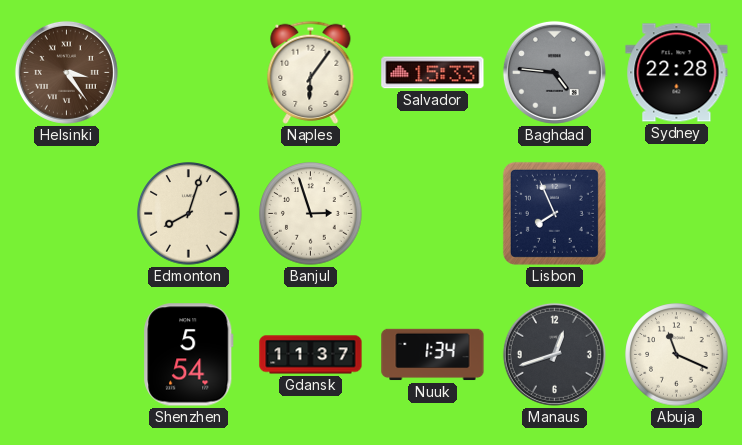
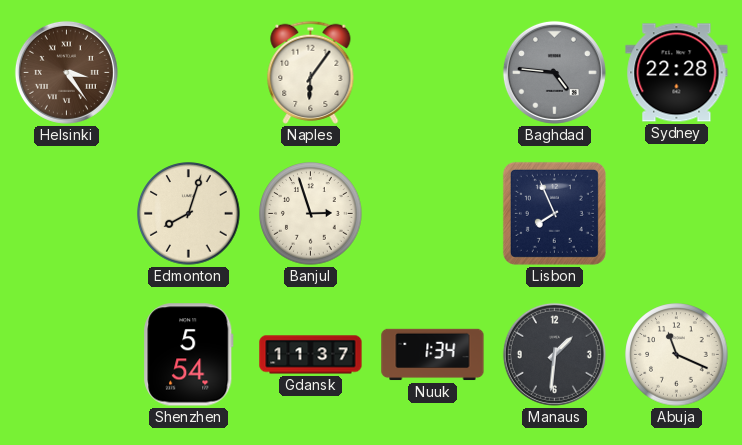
Salvador: 15:33 -> none (433, 73)
Manaus: 12:42 -> 1:31 (554, 354)
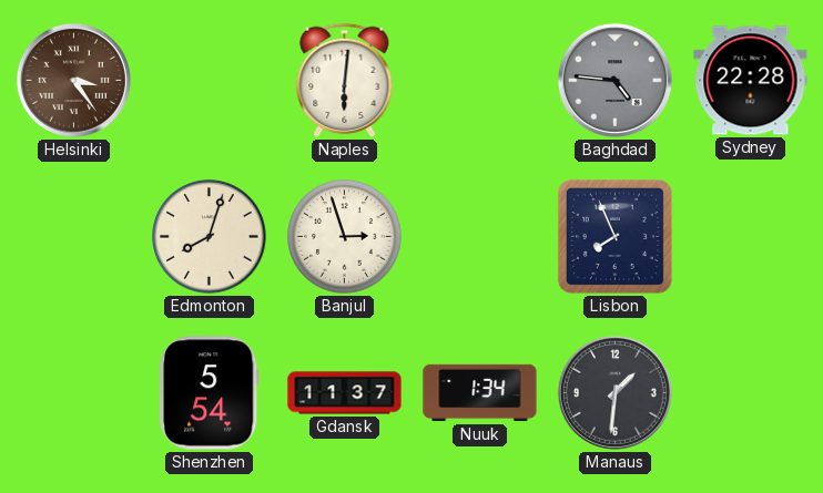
Naples: 6:06 -> 6:01 (345, 80)
Abuja: 11:19 -> none (677, 355)
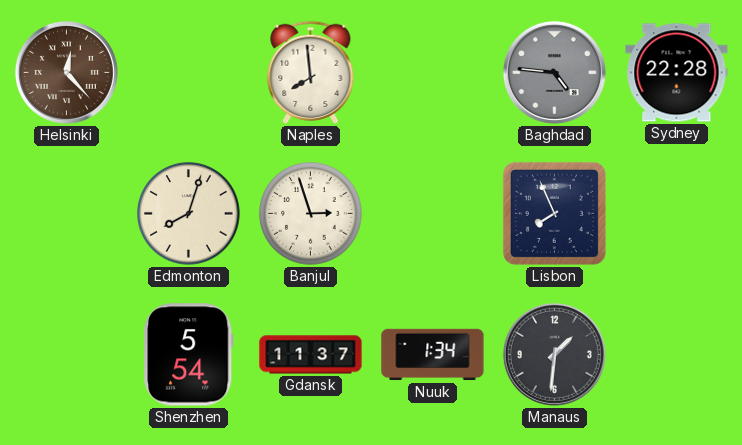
Helsinki: 3:24 -> 12:23 (66, 72)
Naples: 6:01 -> 7:59 (311, 72)
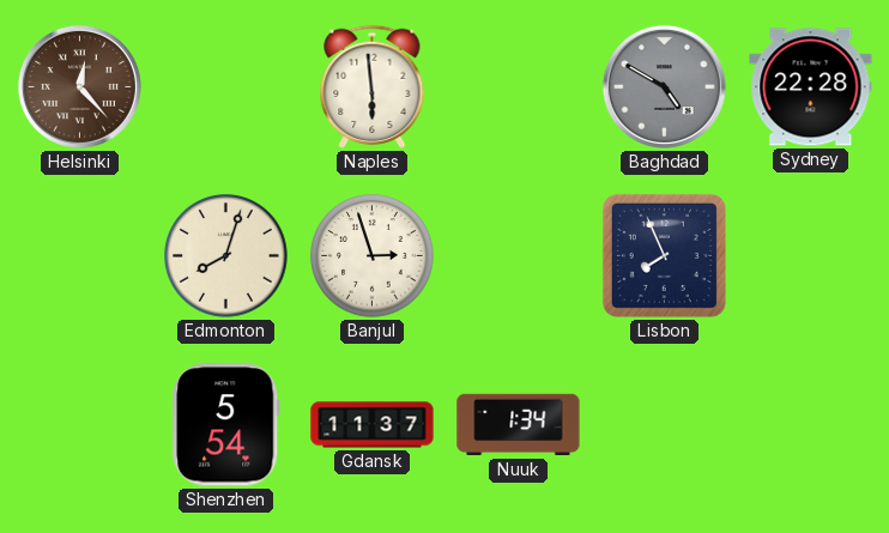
Naples: 7:59 -> 5:59 (373, 86)
Baghdad: 4:46 -> 4:50 (664, 86)
Manaus: 1:31 -> none (554, 354)
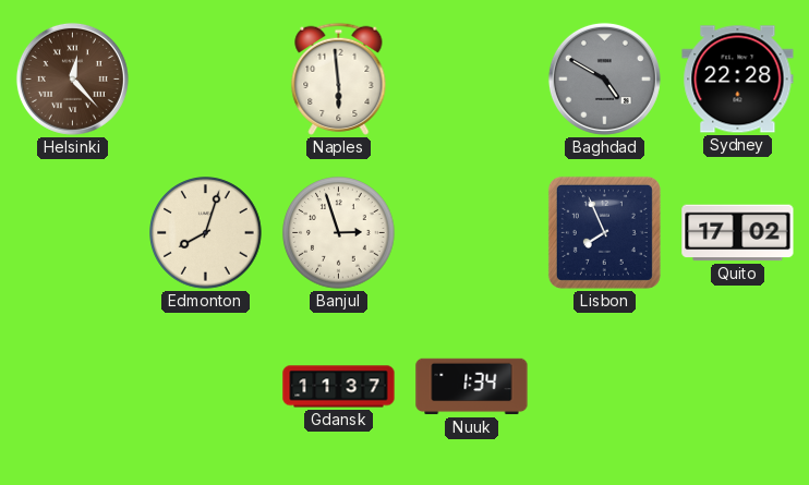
Quito: none -> 17:02 (738, 233)
Shenzhen: 5:54 -> none (226, 425)
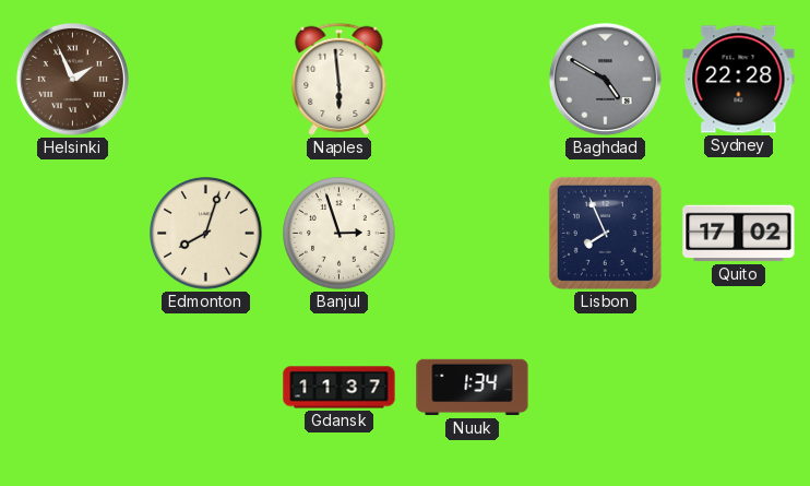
Helsinki: 12:23 -> 1:56 (72, 79)
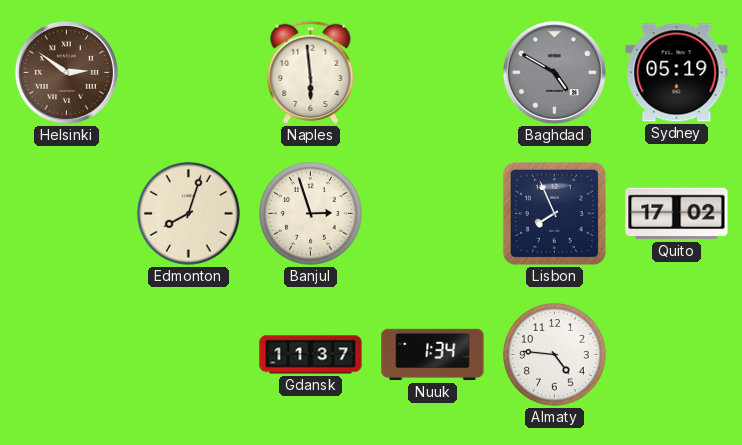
Helsinki: 1:56 -> 2:51 (66, 72)
Sydney: 22:28 -> 05:19 (677, 73)
Almaty: none -> 4:46 (555, 355)
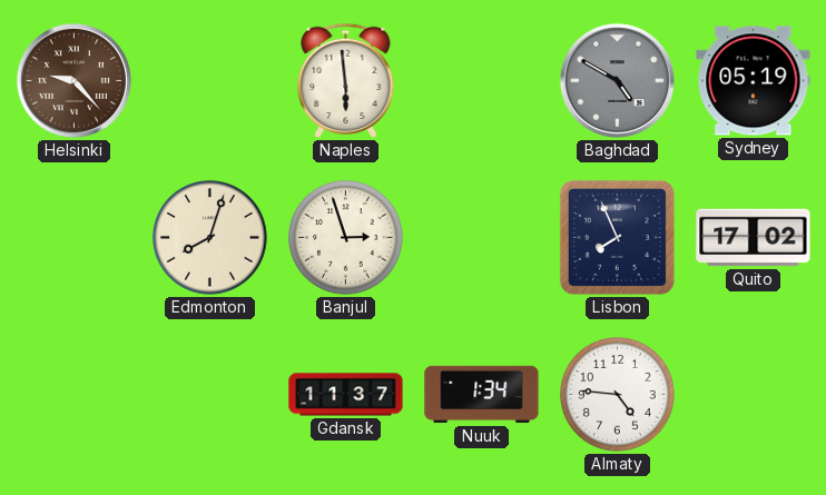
Helsinki: 2:51 -> 9:23 (73, 80)
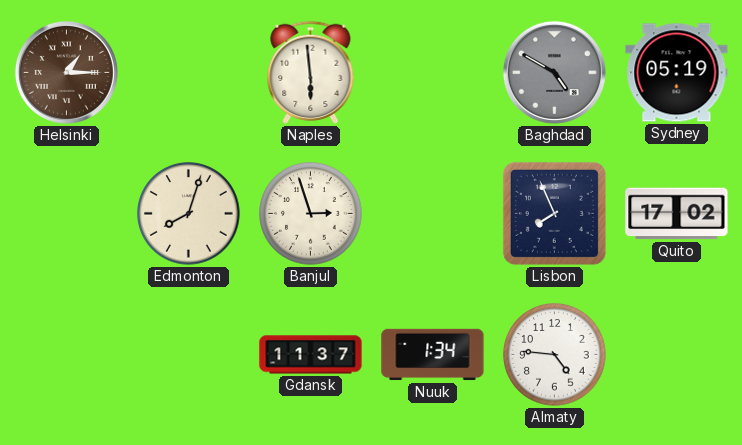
Helsinki: 9:23 -> 1:15 (66, 72)
